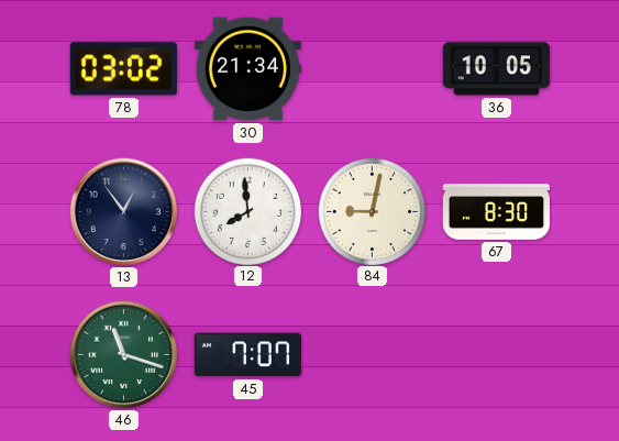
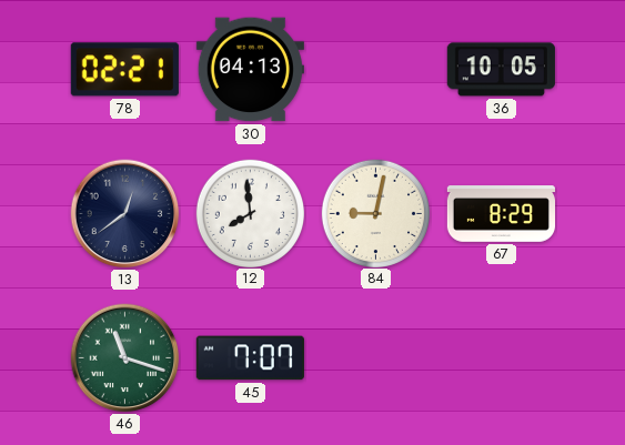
78: 03:02 -> 02:21 (124, 70)
30: 21:34 -> 04:13 (250, 70)
13: 12:54 -> 12:39 (125, 214)
67: 8:30 -> 8:29 (501, 214)
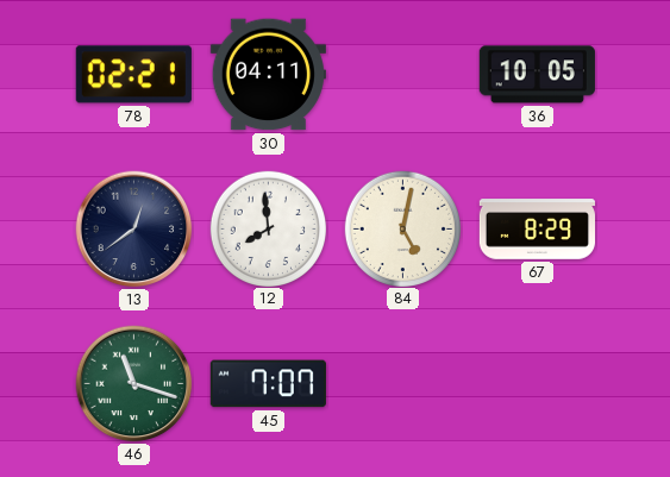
30: 04:13 -> 04:11 (268, 75)
84: 9:02 -> 5:02 (402, 228)
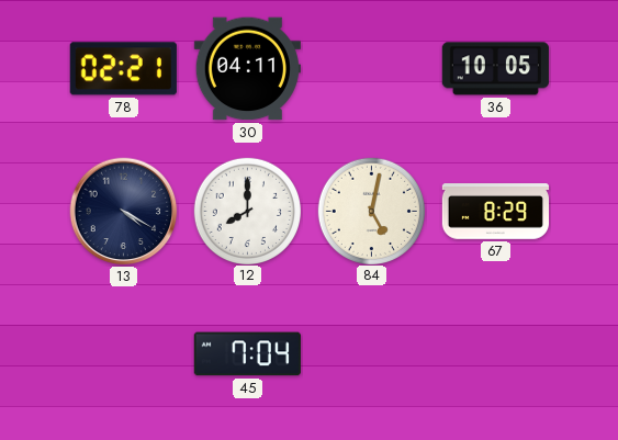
13: 12:39 -> 4:20 (124, 212)
12: 7:59 -> 8:00 (247, 211)
46: 11:18 -> none (134, 384)
45: 7:07 -> 7:04 (247, 354)
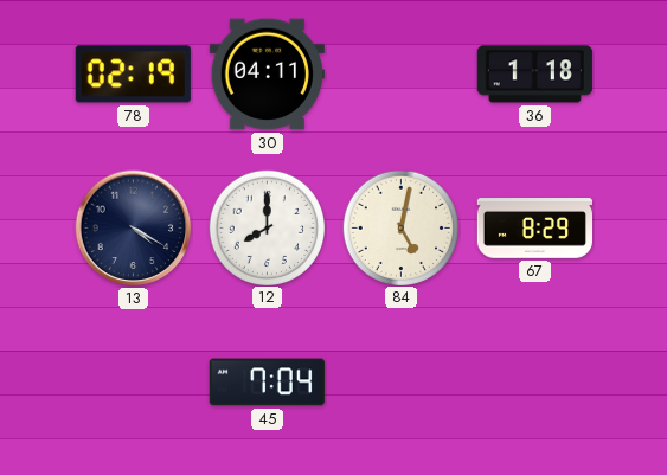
78: 02:21 -> 02:19 (133, 75)
36: 10:05 -> 1:18 (534, 75)
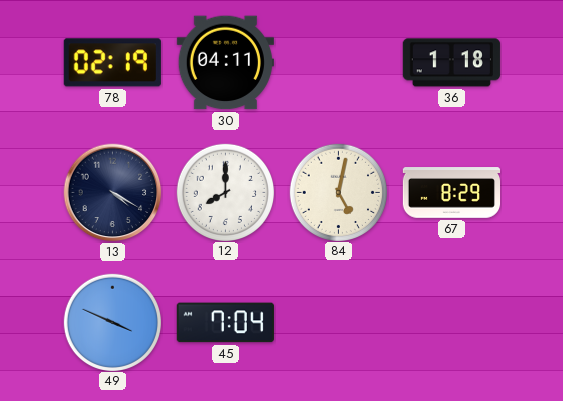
49: none -> 3:49 (112, 322)
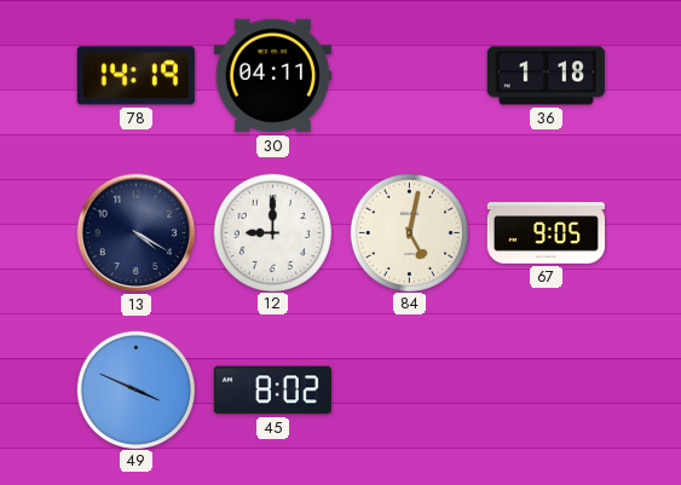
78: 02:19 -> 14:19 (135, 76)
12: 8:00 -> 9:00 (272, 232)
67: 8:29 -> 9:05 (546, 233)
45: 7:04 -> 8:02 (272, 391)
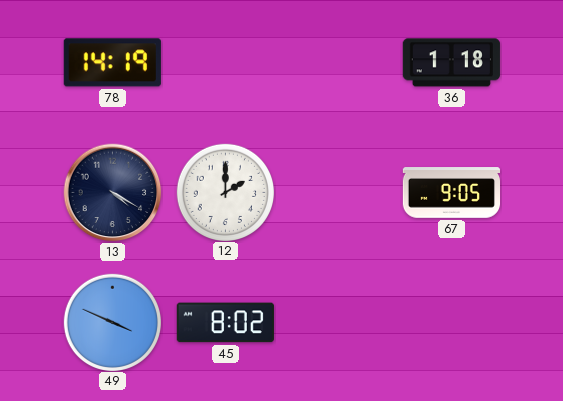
30: 04:11 -> none (272, 76)
12: 9:00 -> 2:00 (225, 192)
84: 5:02 -> none (409, 232)
